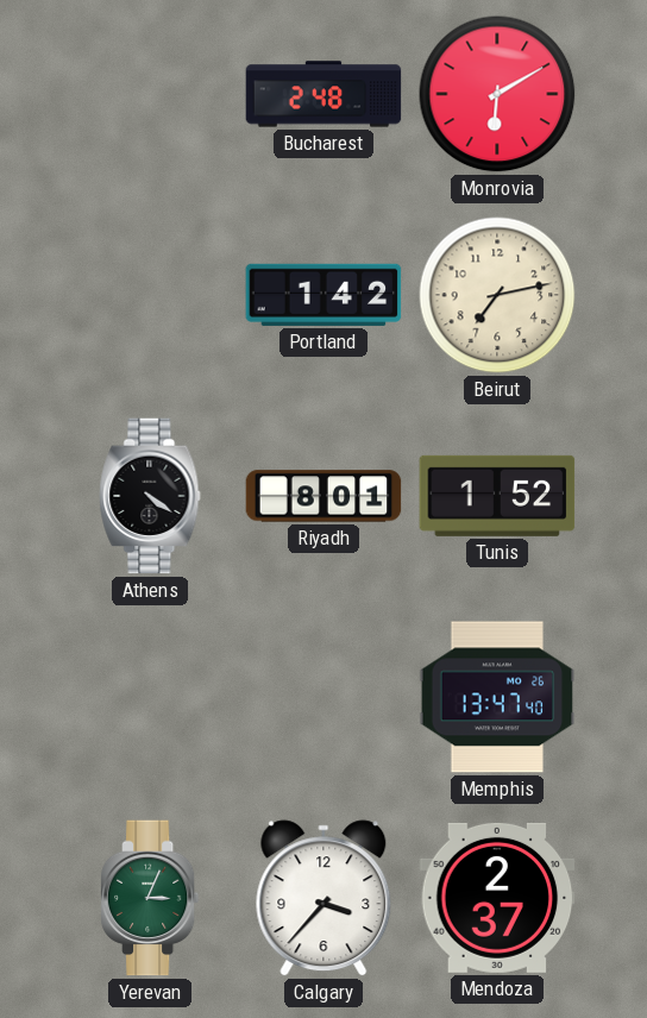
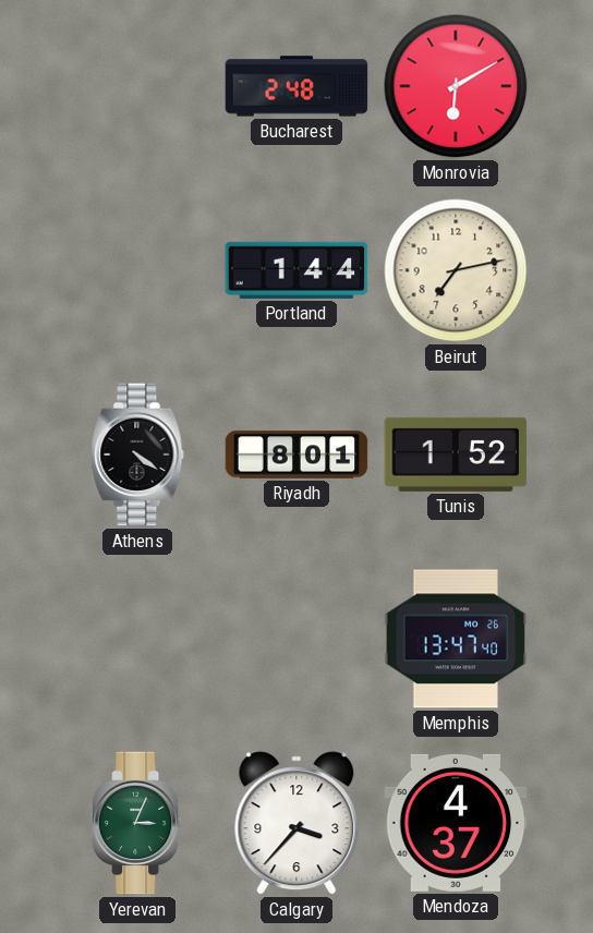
Portland: 1:42 -> 1:44 (296, 270)
Mendoza: 2:37 -> 4:37 (456, 823)
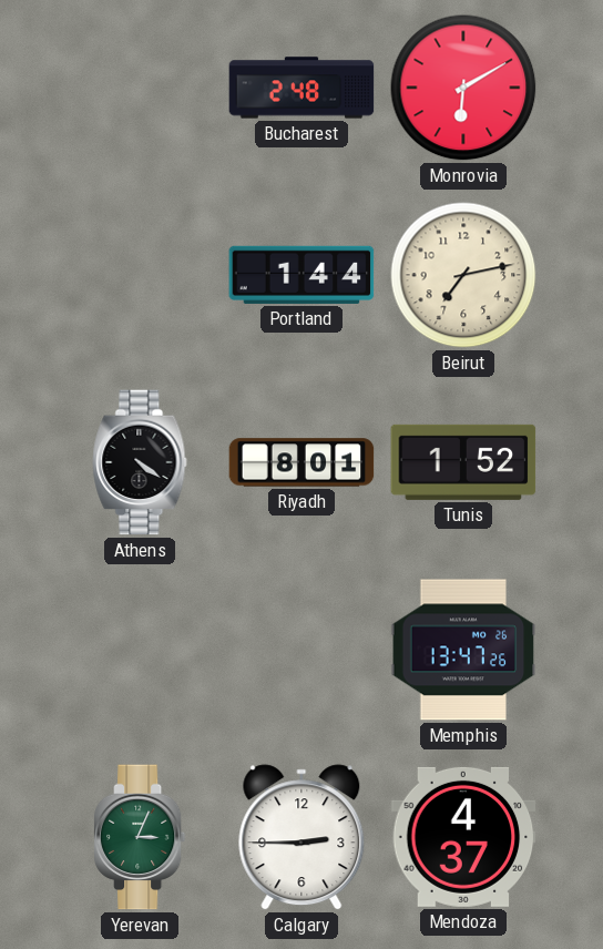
Memphis: 13:47:40 -> 13:47:26 (463, 650)
Calgary: 3:37 -> 2:45 (301, 837)
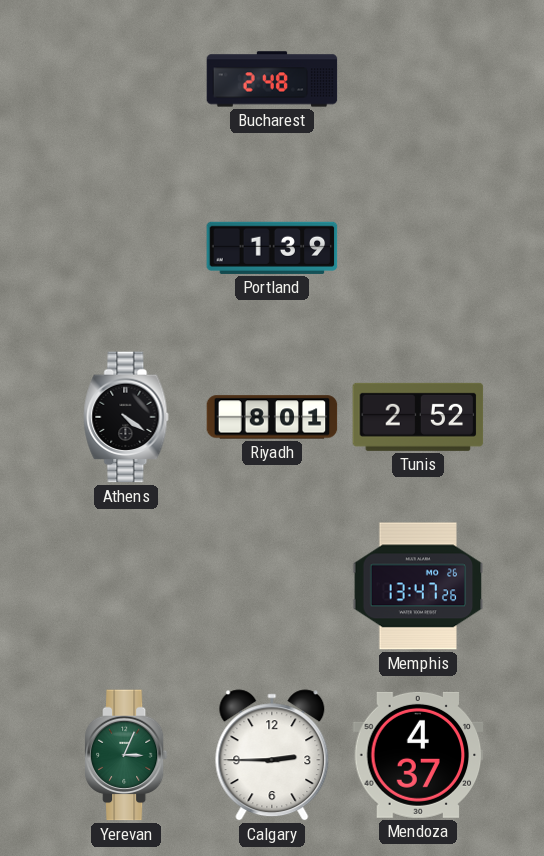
Monrovia: 6:10 -> none (463, 88)
Portland: 1:44 -> 1:39 (272, 248)
Beirut: 7:13 -> none (463, 275)
Tunis: 1:52 -> 2:52 (418, 417)
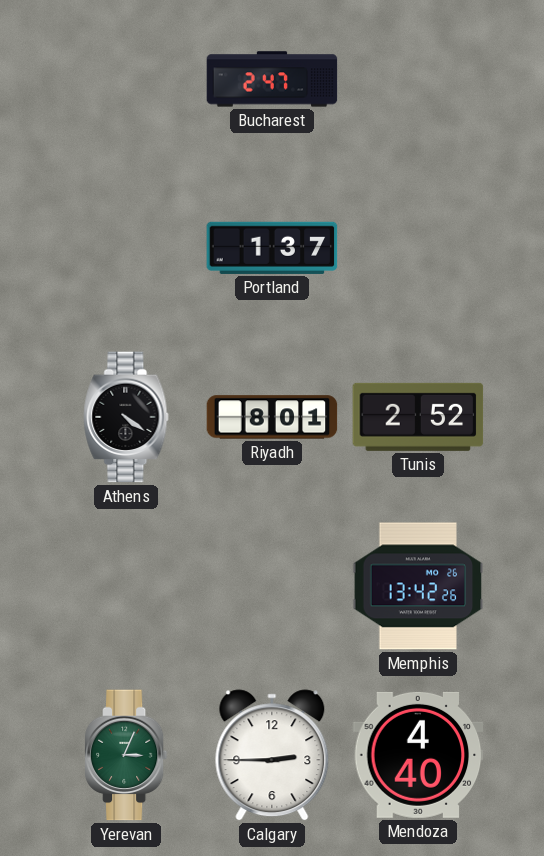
Bucharest: 2:48 -> 2:47 (272, 79)
Portland: 1:39 -> 1:37 (272, 248)
Memphis: 13:47 -> 13:42 (418, 586)
Mendoza: 4:37 -> 4:40 (418, 755)
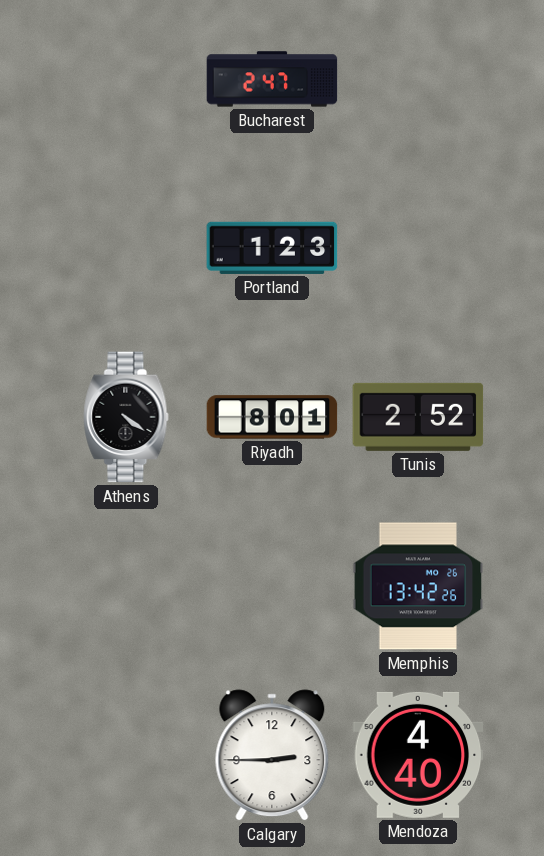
Portland: 1:37 -> 1:23 (272, 248)
Yerevan: 3:04 -> none (126, 755)
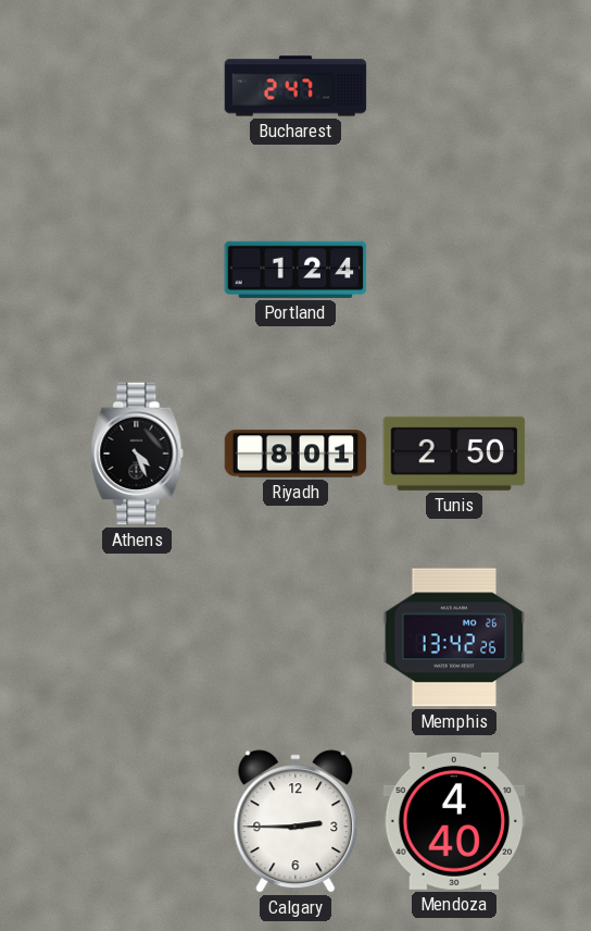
Portland: 1:23 -> 1:24 (295, 270)
Athens: 4:21 -> 4:26 (137, 454)
Tunis: 2:52 -> 2:50 (454, 454)
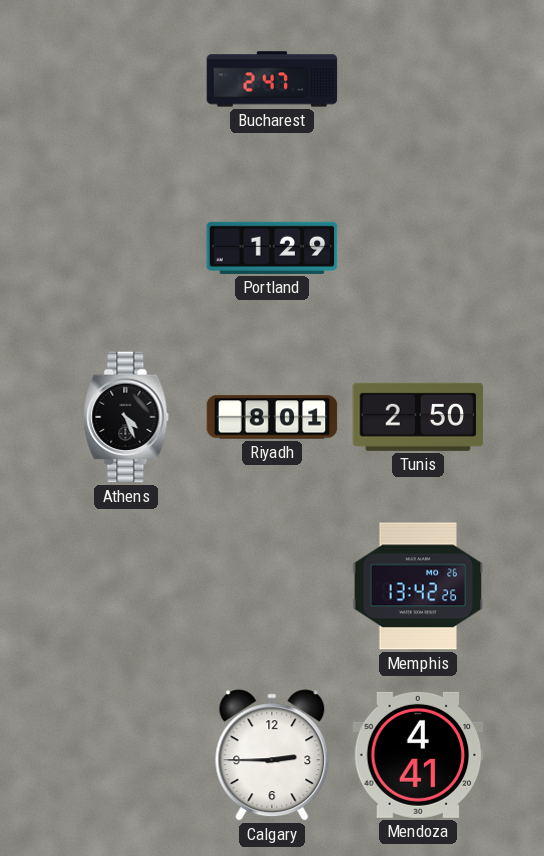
Portland: 1:24 -> 1:29 (272, 248)
Mendoza: 4:40 -> 4:41 (418, 755)
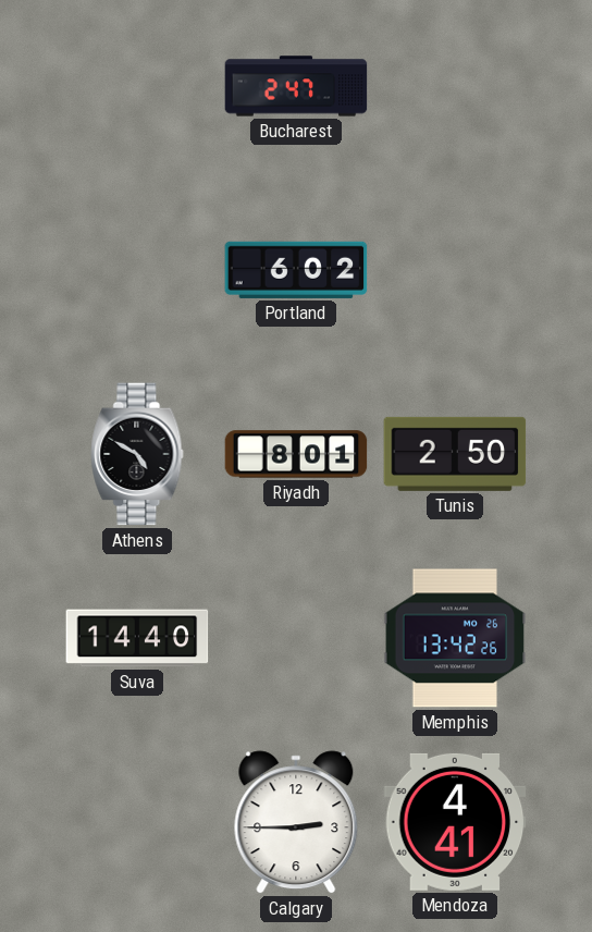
Portland: 1:29 -> 6:02 (296, 270)
Athens: 4:26 -> 4:50 (137, 454)
Suva: none -> 14:40 (137, 638)
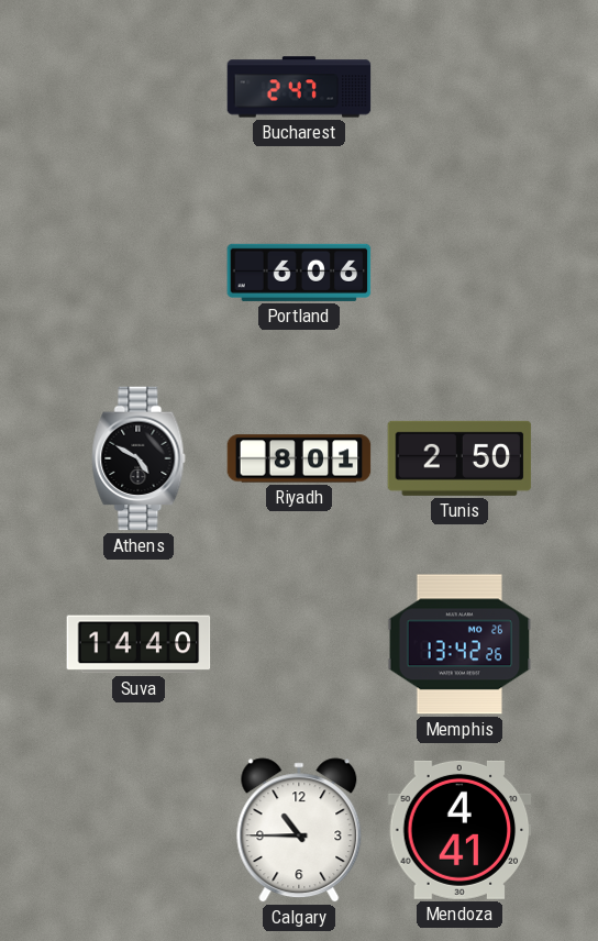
Portland: 6:02 -> 6:06 (299, 273)
Calgary: 2:45 -> 10:45 (299, 830)
